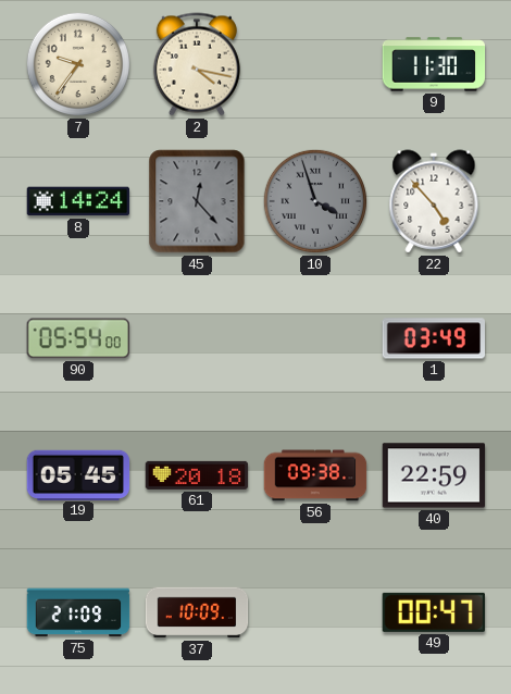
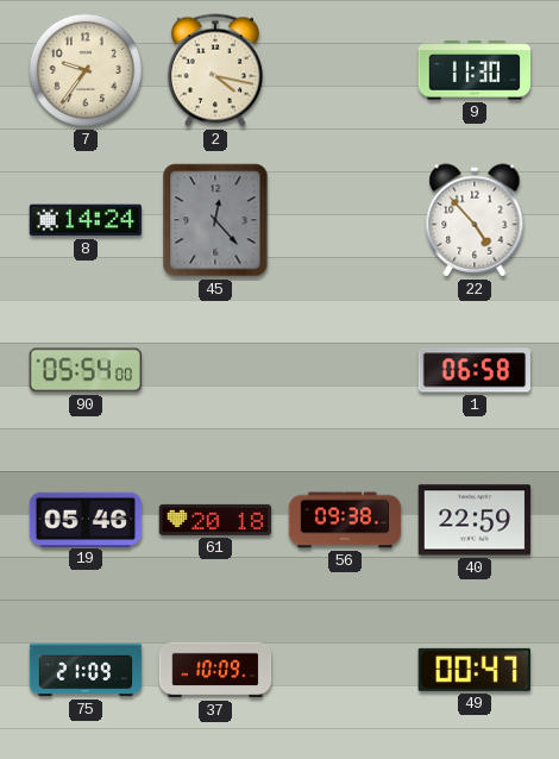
10: 3:57 -> none (315, 201)
1: 03:49 -> 06:58 (473, 370)
19: 05:45 -> 05:46 (86, 519)
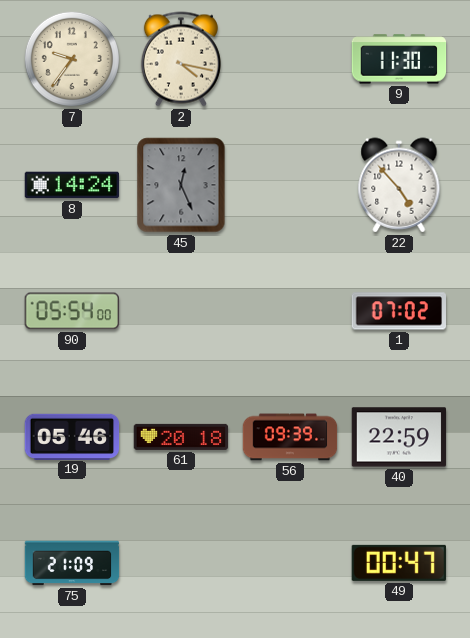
45: 12:23 -> 12:26 (181, 185)
1: 06:58 -> 07:02 (398, 311)
56: 09:38 -> 09:39 (290, 437)
37: 10:09 -> none (215, 670)
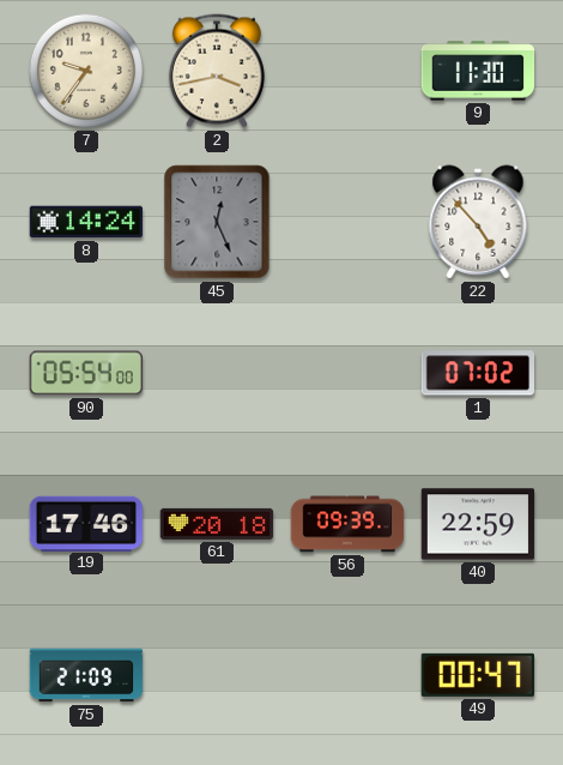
2: 4:17 -> 3:43 (217, 71)
19: 05:46 -> 17:46 (86, 523)
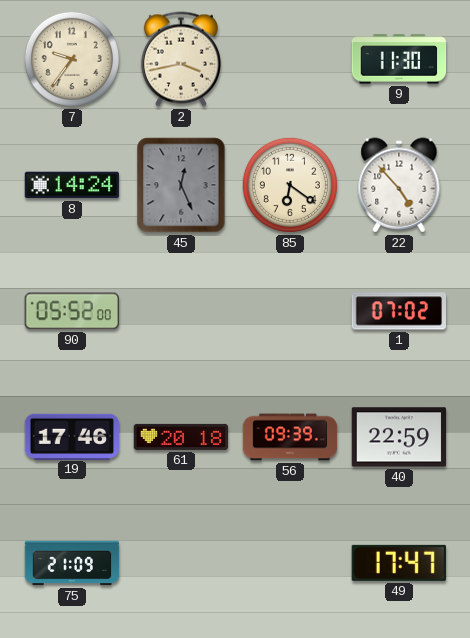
85: none -> 6:21 (290, 185)
90: 05:54 -> 05:52 (71, 311)
49: 00:47 -> 17:47 (399, 563)
